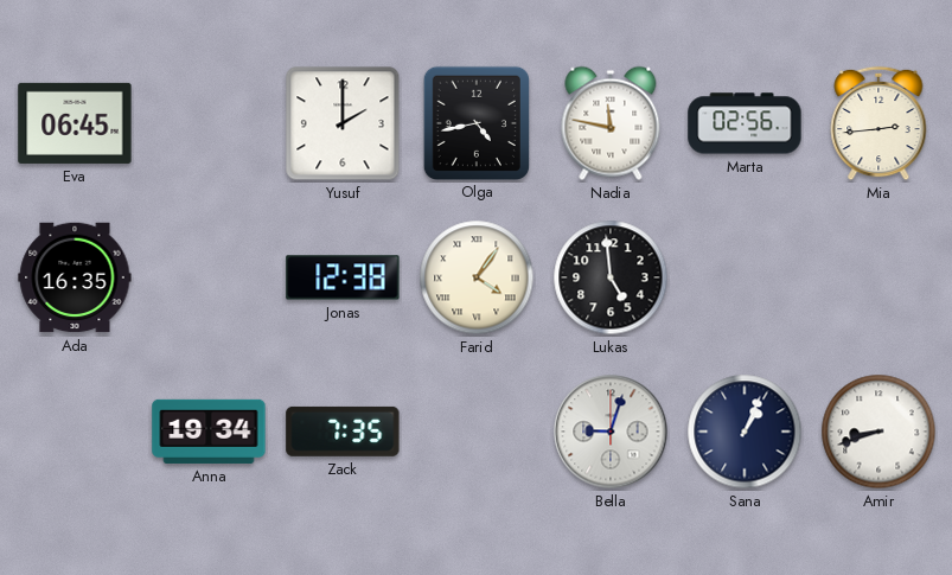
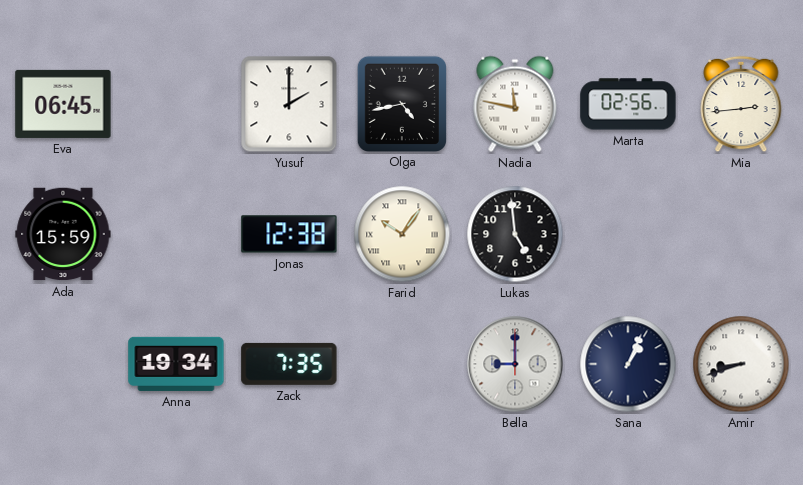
Ada: 16:35 -> 15:59 (63, 234)
Farid: 4:06 -> 10:06 (402, 234)
Bella: 9:03 -> 9:00 (515, 364)
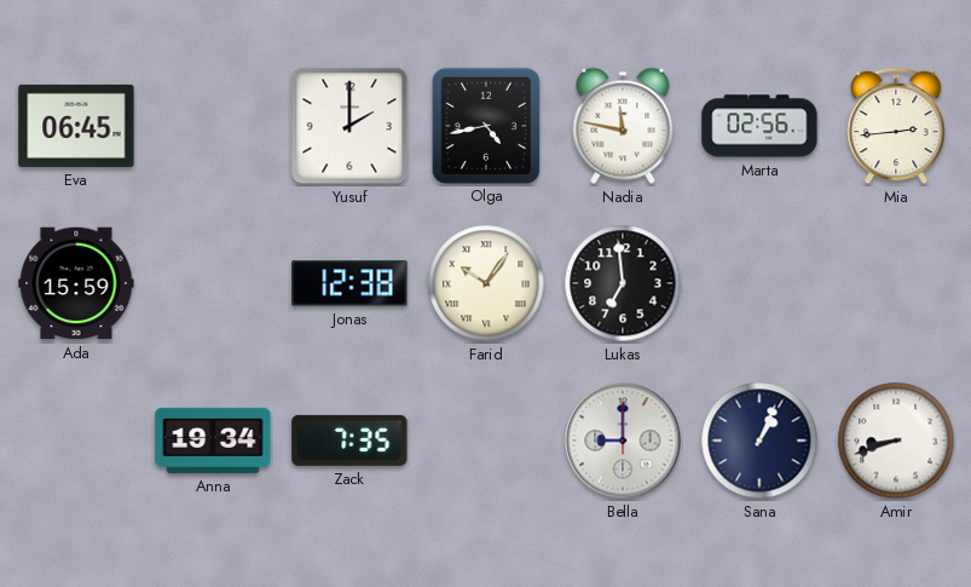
Lukas: 4:59 -> 6:59 (623, 283)
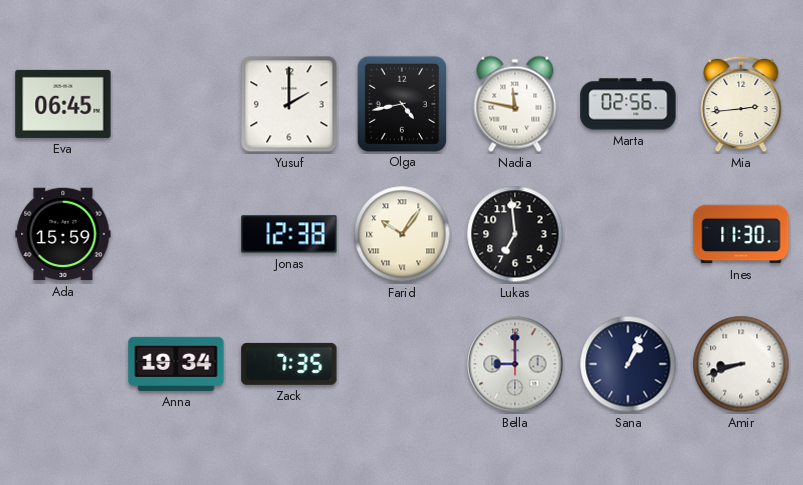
Ines: none -> 11:30 (741, 234)
